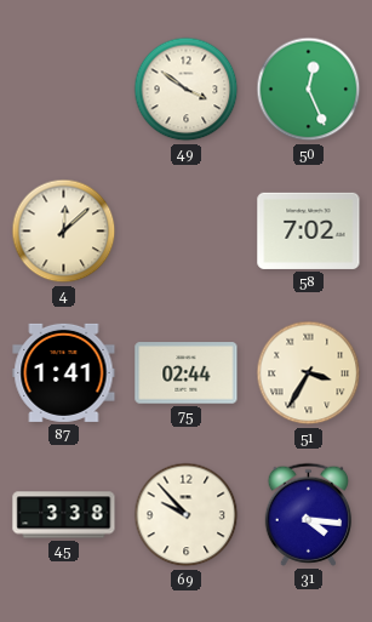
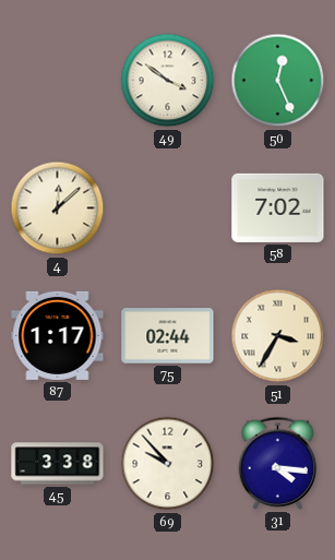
87: 1:41 -> 1:17 (58, 335)
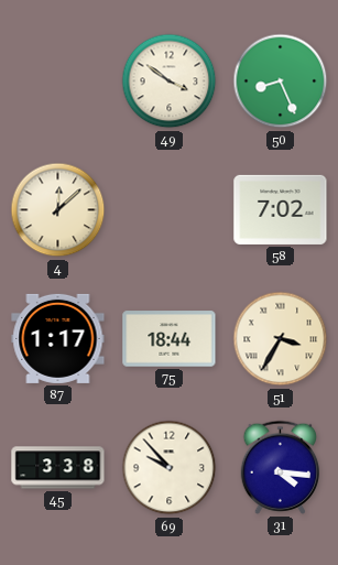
50: 12:26 -> 8:26 (281, 82)
75: 02:44 -> 18:44 (170, 339)
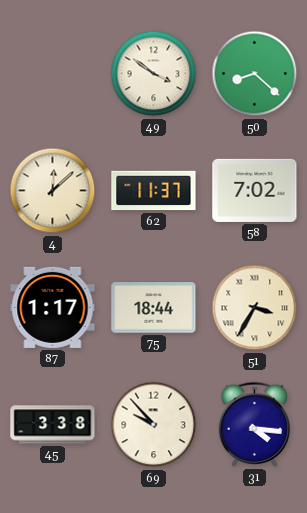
50: 8:26 -> 8:22 (255, 74)
62: none -> 11:37 (154, 191)
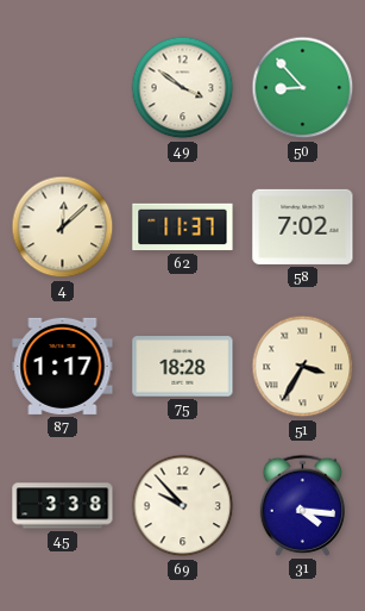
50: 8:22 -> 8:53 (303, 88)
75: 18:44 -> 18:28 (183, 367)
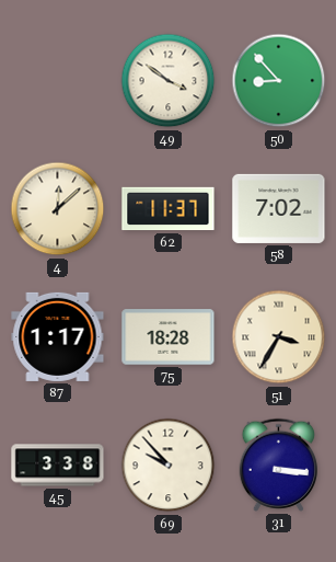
31: 4:16 -> 3:16 (278, 464)
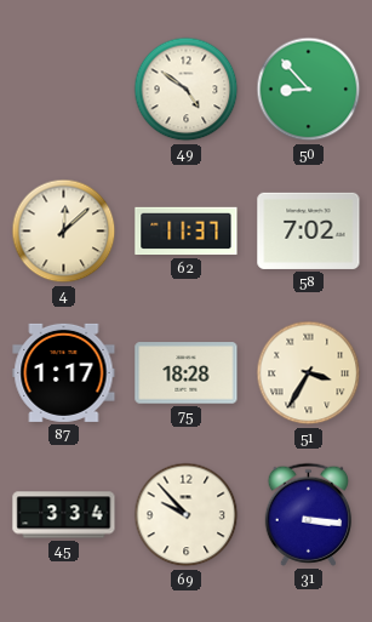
49: 3:51 -> 4:51 (187, 90)
45: 3:38 -> 3:34 (64, 515)
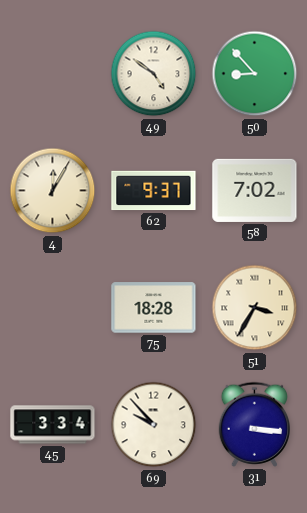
4: 12:08 -> 12:05 (53, 191)
62: 11:37 -> 9:37 (154, 191)
87: 1:17 -> none (64, 372)
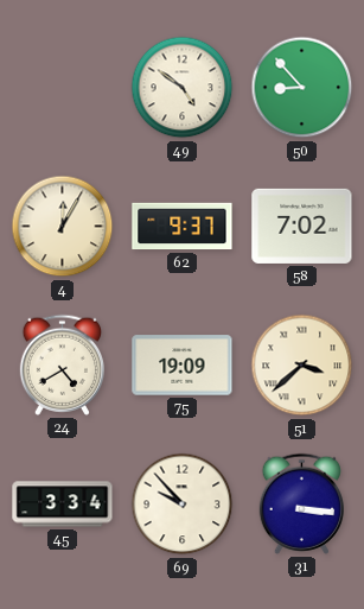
24: none -> 4:40 (62, 364)
75: 18:28 -> 19:09 (183, 366)
51: 3:35 -> 3:38 (302, 366)
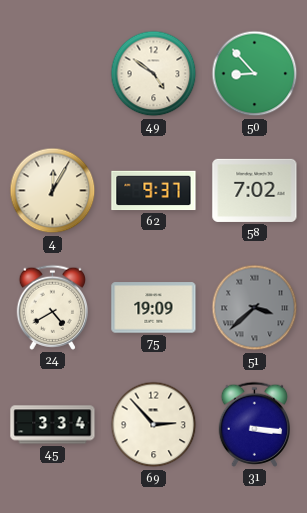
51 dial: cream -> grey (255, 308)
69: 9:53 -> 2:53 (154, 425)
